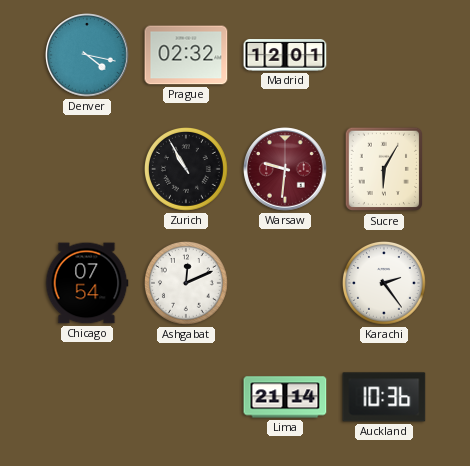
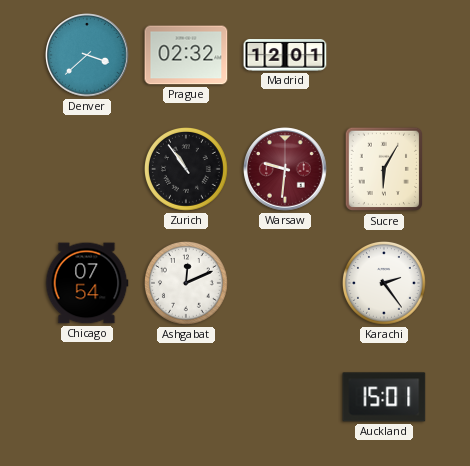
Denver: 4:17 -> 3:38 (87, 55)
Zurich: 10:55 -> 10:54 (187, 170)
Lima: 21:14 -> none (285, 397)
Auckland: 10:36 -> 15:01 (384, 397)
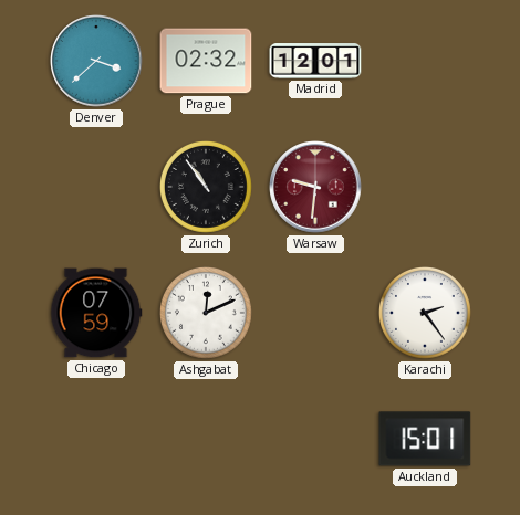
Sucre: 6:05 -> none (383, 169)
Chicago: 07:54 -> 07:59 (96, 313)
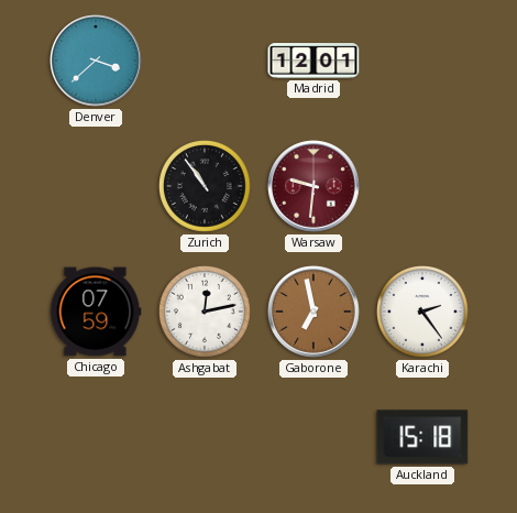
Prague: 02:32 -> none (206, 61)
Ashgabat: 12:11 -> 12:13 (206, 313)
Gaborone: none -> 6:58 (313, 312)
Auckland: 15:01 -> 15:18 (422, 437)
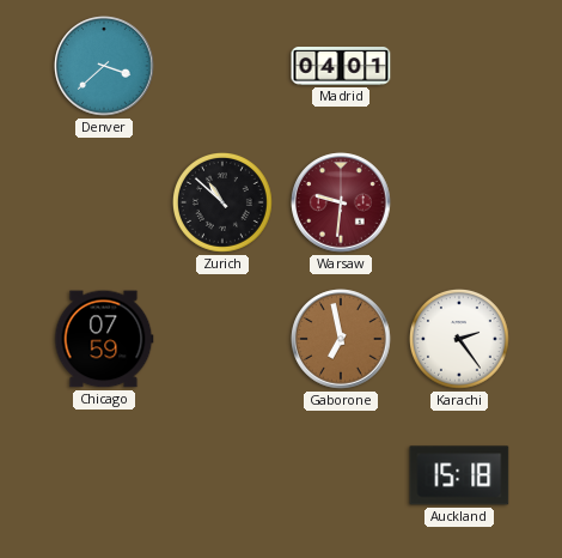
Madrid: 12:01 -> 04:01 (341, 66)
Zurich: 10:54 -> 10:52 (224, 204)
Ashgabat: 12:13 -> none (206, 313)
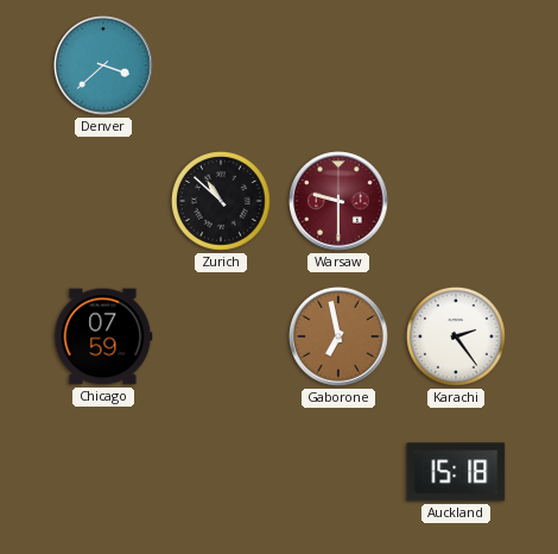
Madrid: 04:01 -> none (341, 66)
Warsaw: 9:31 -> 9:30 (338, 201)
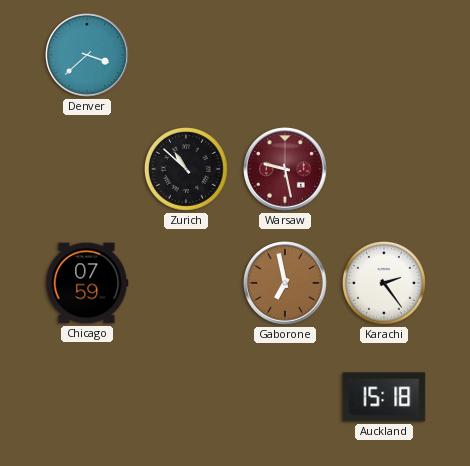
Warsaw: 9:30 -> 9:28 (285, 169)
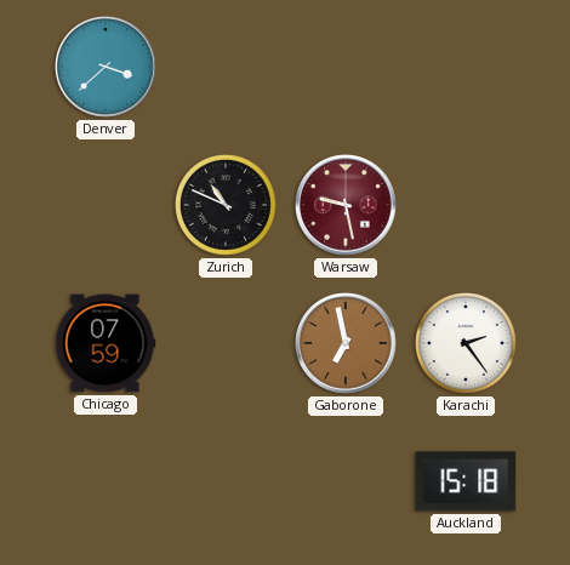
Zurich: 10:52 -> 10:49 (227, 206)
